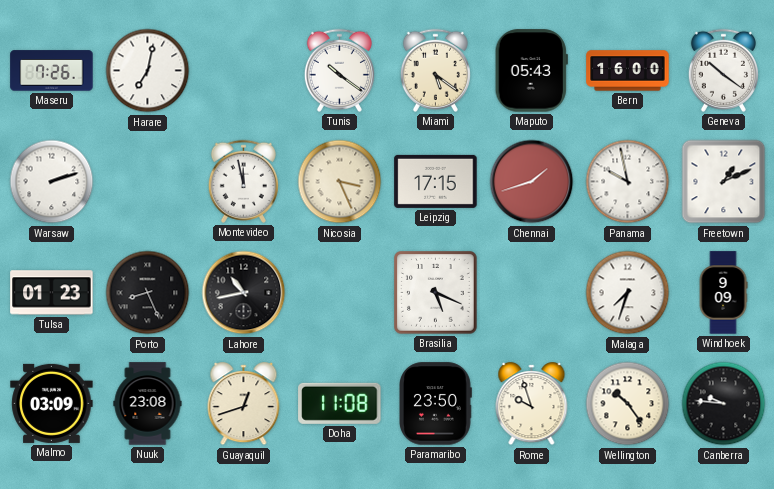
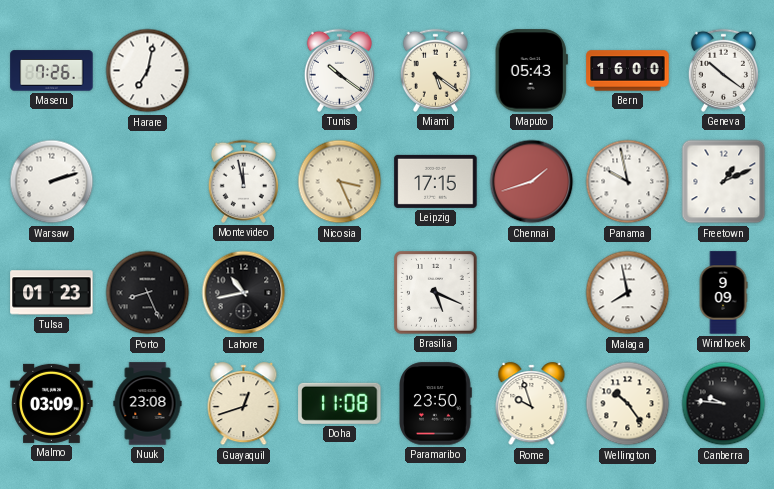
Malaga: 7:33 -> 7:58 (628, 293)
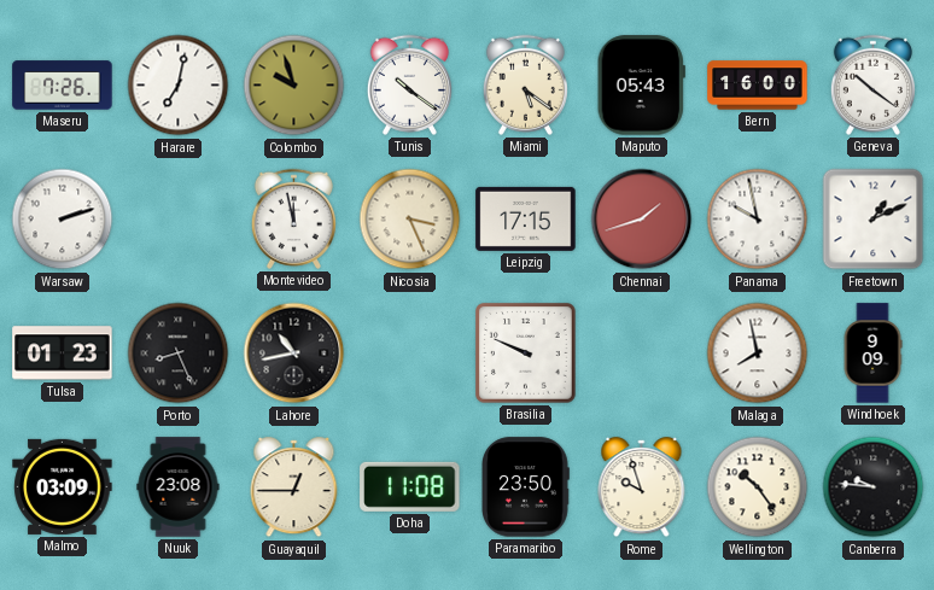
Colombo: none -> 9:57 (294, 86)
Brasilia: 5:19 -> 9:49 (526, 354)
Guayaquil: 12:42 -> 12:45 (294, 487)
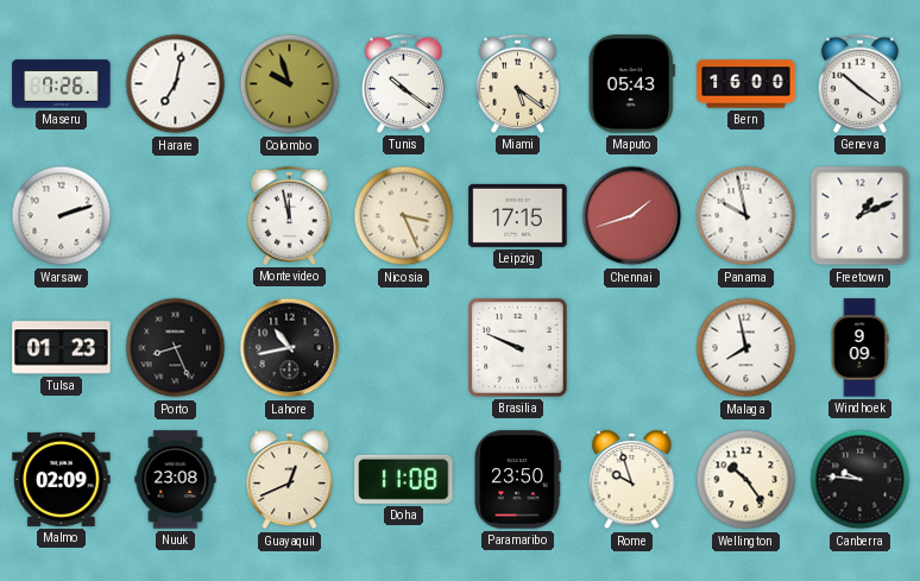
Malmo: 03:09 -> 02:09 (62, 479)
Guayaquil: 12:45 -> 12:41 (290, 480)
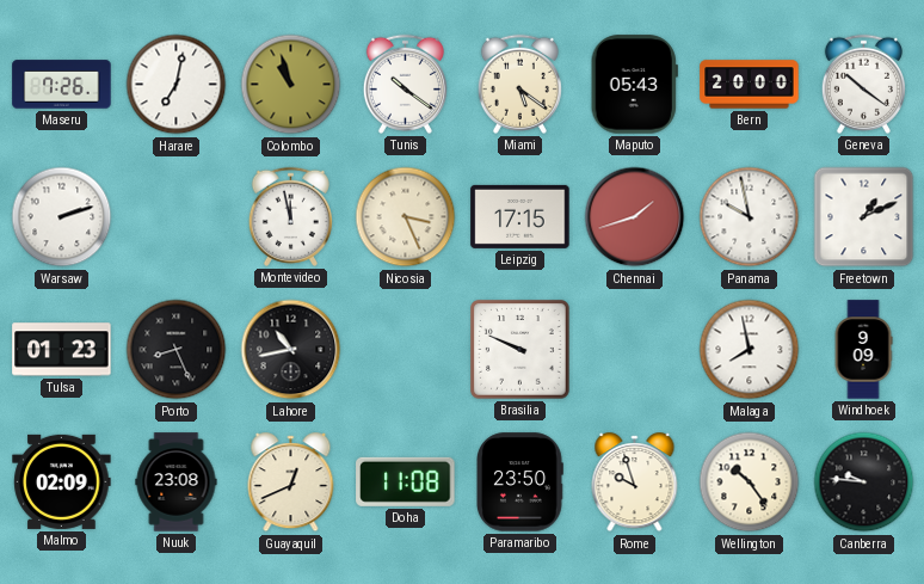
Colombo: 9:57 -> 10:57 (291, 85)
Bern: 16:00 -> 20:00 (750, 85)
